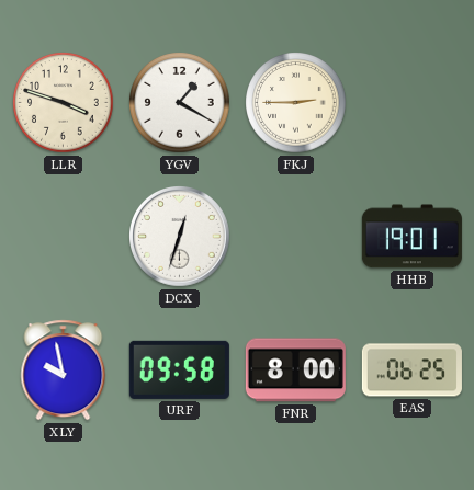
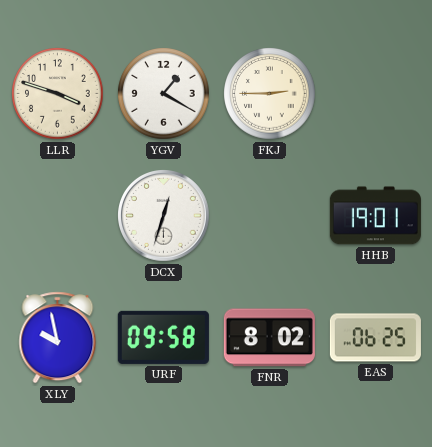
FNR: 8:00 -> 8:02 (269, 338)
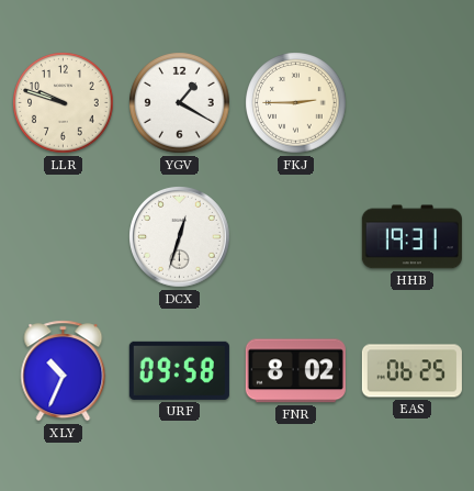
LLR: 3:48 -> 9:48 (64, 103)
HHB: 19:01 -> 19:31 (411, 237)
XLY: 9:58 -> 10:34 (64, 371)
